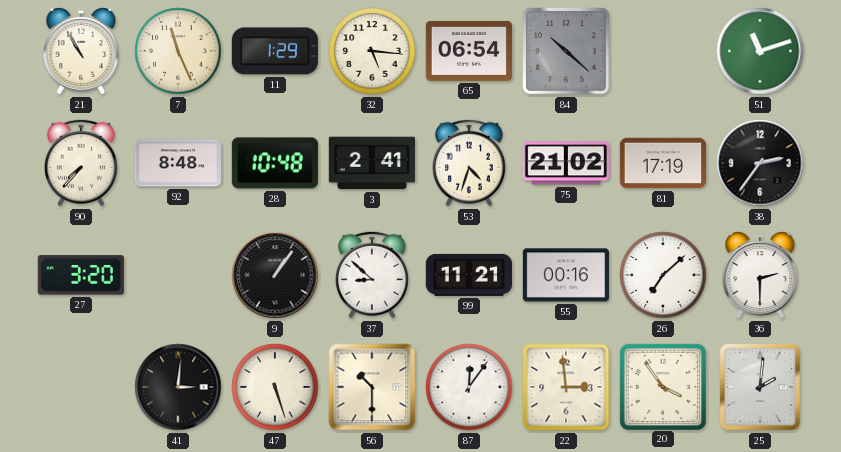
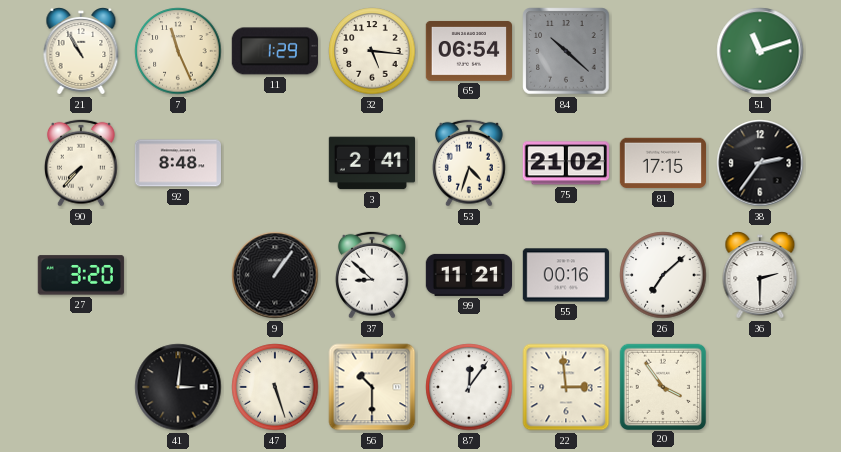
28: 10:48 -> none (275, 163)
81: 17:19 -> 17:15 (662, 163)
25: 2:01 -> none (760, 387)
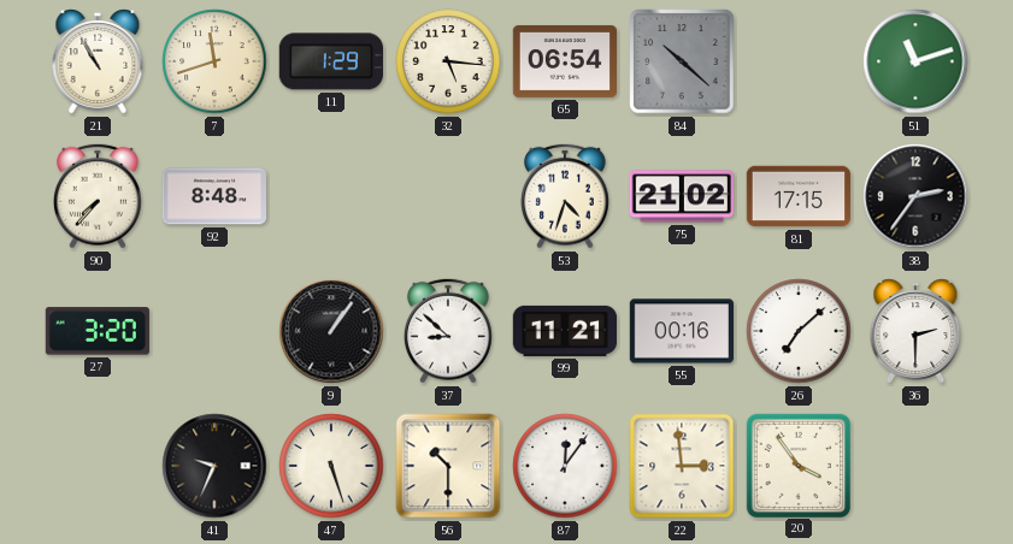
7: 11:26 -> 11:42 (214, 61)
3: 2:41 -> none (371, 163)
41: 3:01 -> 9:34 (214, 466)
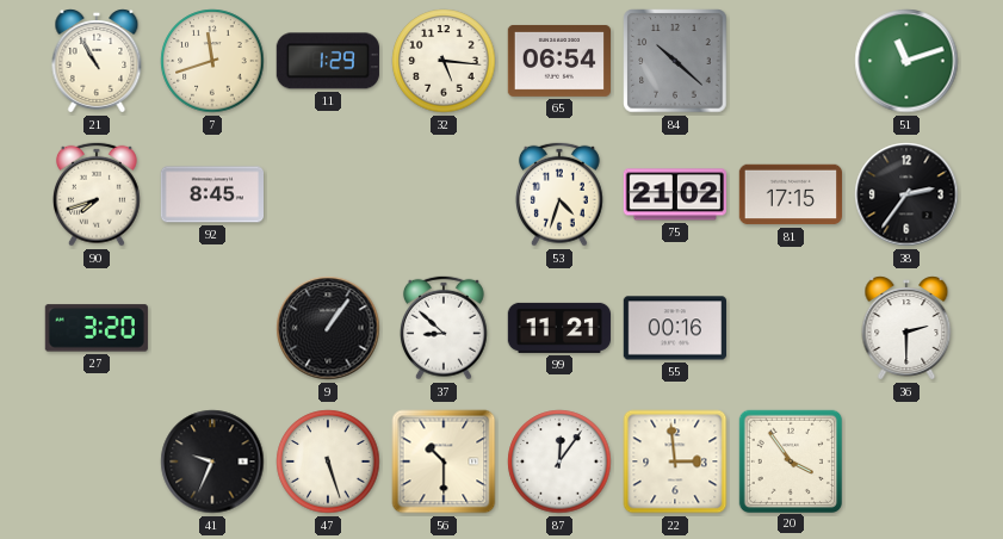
90: 7:37 -> 7:42 (97, 194)
92: 8:48 -> 8:45 (211, 194)
26: 7:08 -> none (799, 331)
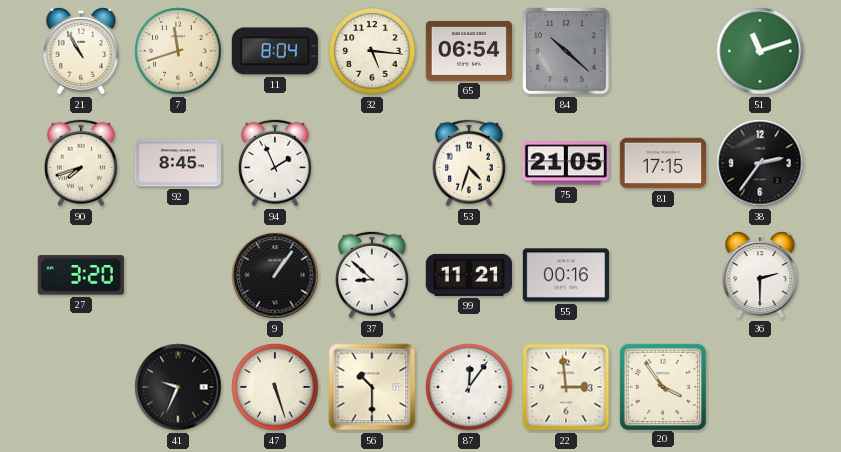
11: 1:29 -> 8:04 (275, 51)
94: none -> 1:56 (275, 163)
75: 21:02 -> 21:05 (566, 163)
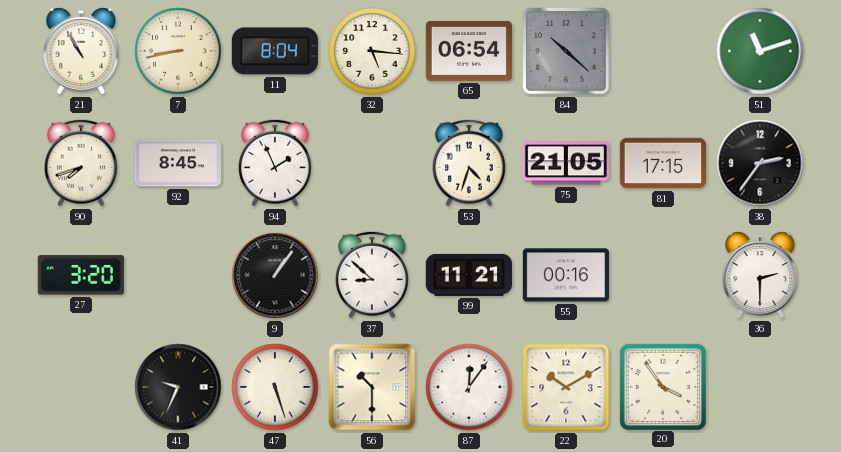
7: 11:42 -> 8:43 (178, 51)
22: 2:59 -> 10:10 (566, 387)
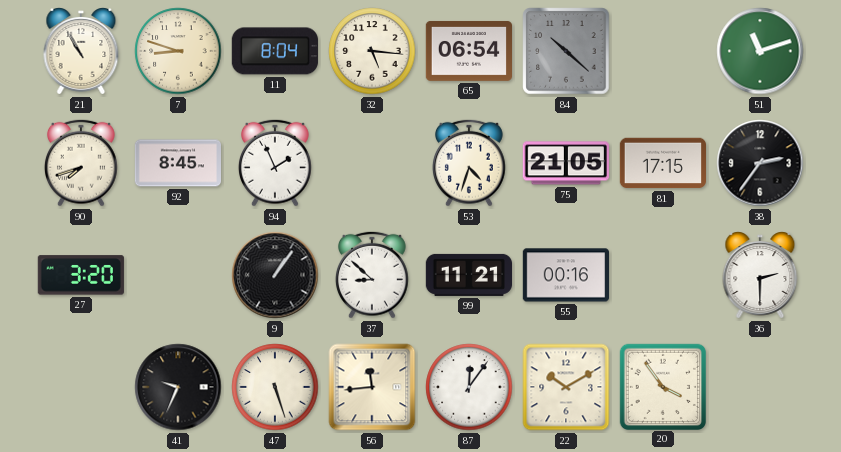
7: 8:43 -> 8:48 (178, 51)
56: 10:30 -> 11:44 (372, 387)
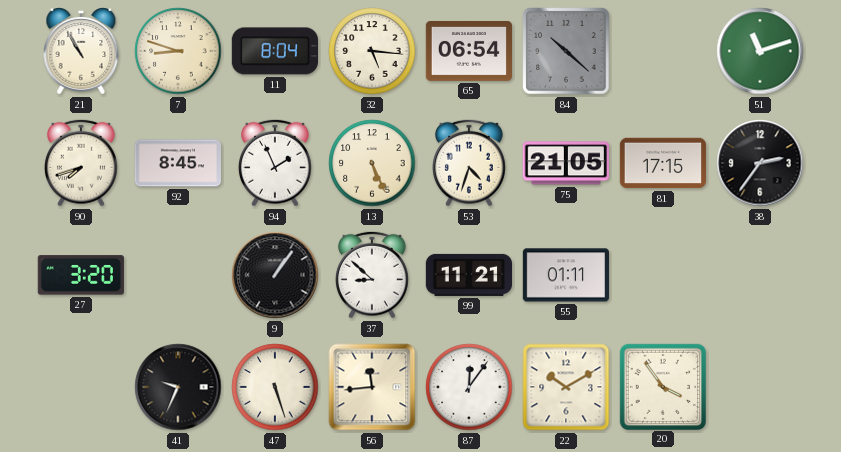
13: none -> 5:26 (372, 163)
55: 00:16 -> 01:11 (565, 275)
36: 2:30 -> none (760, 275)
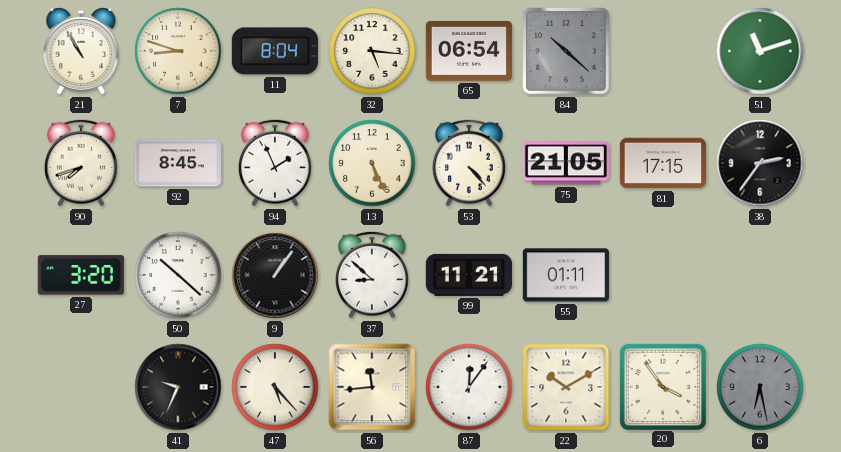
53: 4:33 -> 4:23 (469, 163)
50: none -> 10:22 (178, 275)
47: 5:27 -> 5:23 (275, 387)
6: none -> 6:28 (760, 387)
